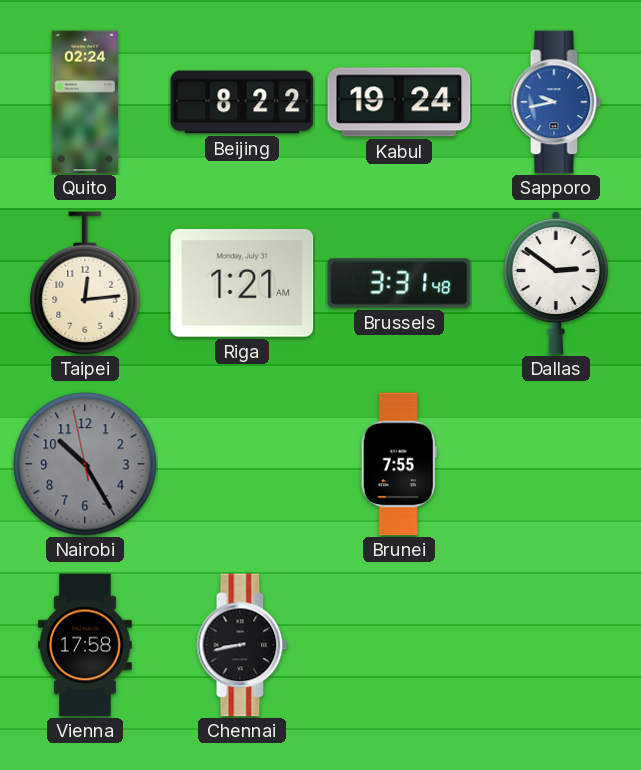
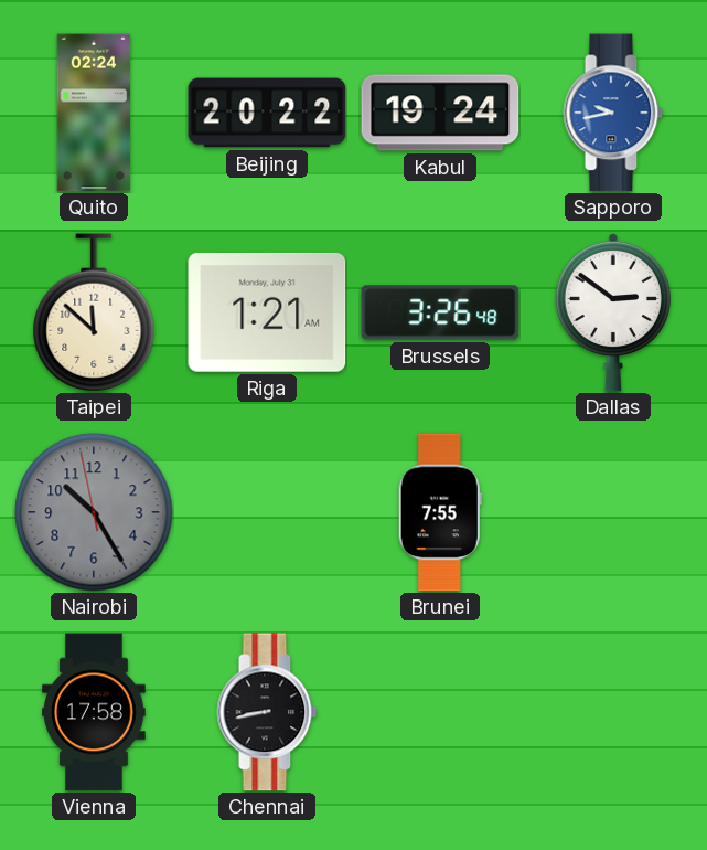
Beijing: 8:22 -> 20:22 (267, 113)
Taipei: 12:14 -> 11:52 (94, 312)
Brussels: 3:31 -> 3:26 (440, 312)
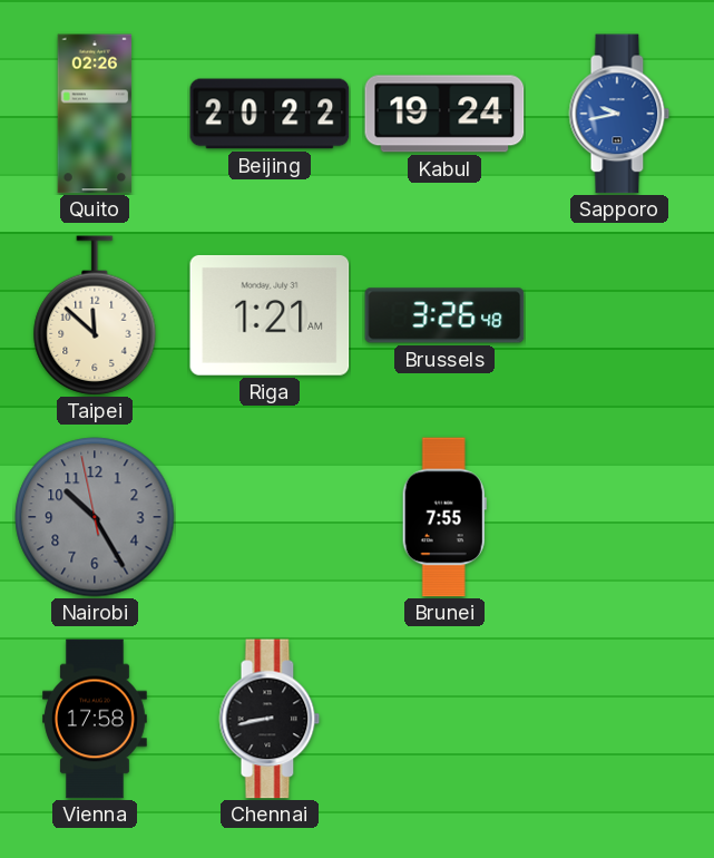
Quito: 02:24 -> 02:26 (95, 114)
Dallas: 2:51 -> none (613, 312)
